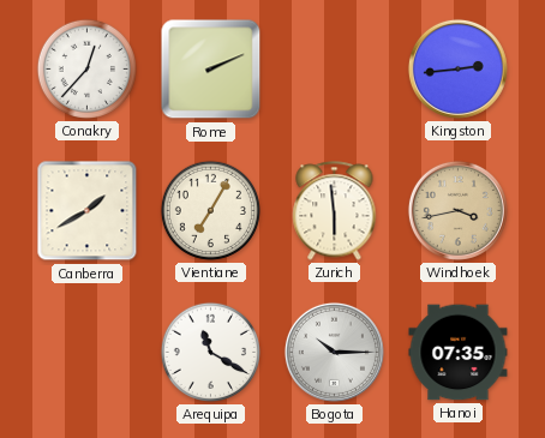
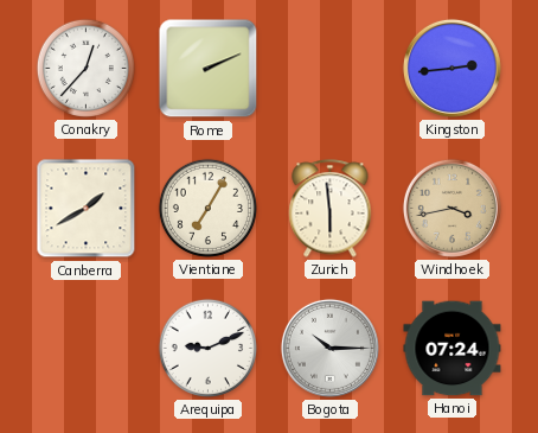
Arequipa: 11:20 -> 9:11 (207, 348)
Hanoi: 07:35 -> 07:24 (453, 349)
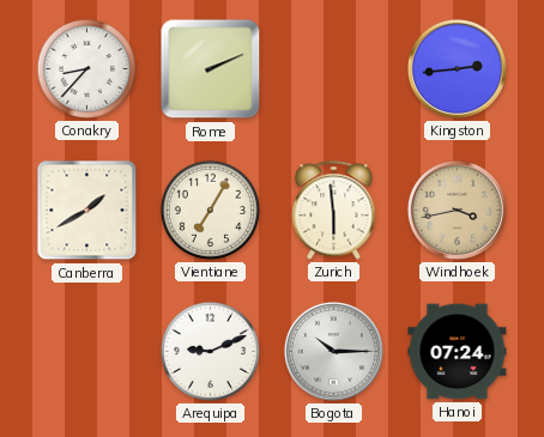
Conakry: 12:37 -> 8:37 (86, 68)
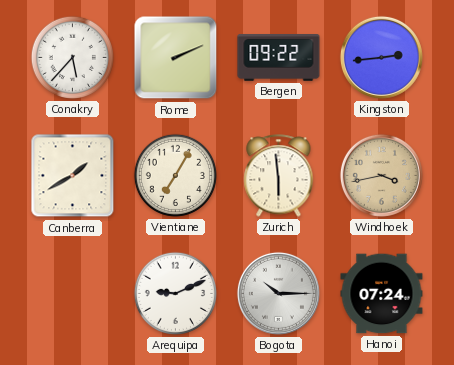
Conakry: 8:37 -> 5:37 (72, 57)
Bergen: none -> 09:22 (279, 58)
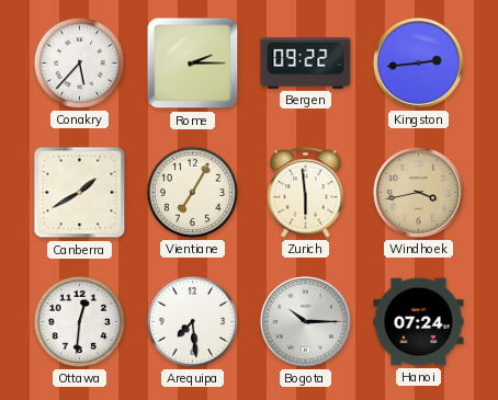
Rome: 2:11 -> 2:15 (193, 64)
Ottawa: none -> 12:31 (79, 321)
Arequipa: 9:11 -> 7:29 (192, 321)
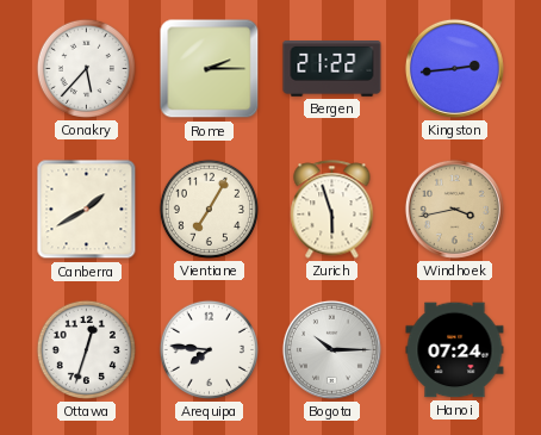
Bergen: 09:22 -> 21:22 (332, 69)
Zurich: 5:59 -> 5:57 (332, 210)
Ottawa: 12:31 -> 12:33 (86, 349)
Arequipa: 7:29 -> 7:46 (209, 349)
